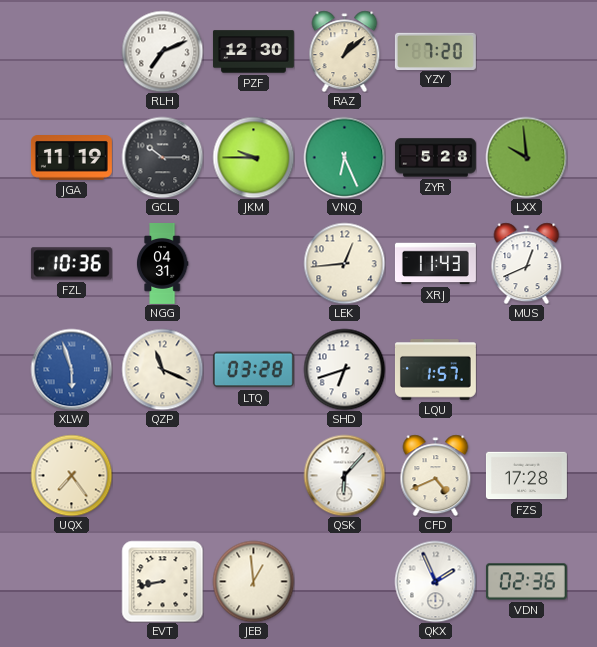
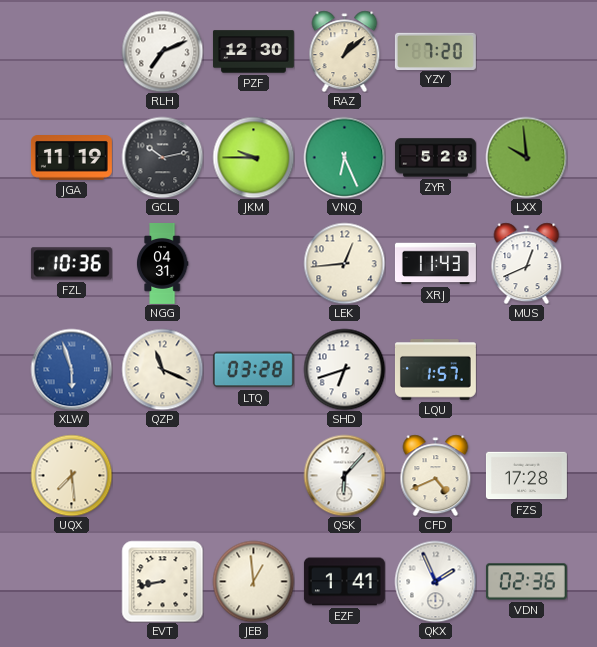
GCL: 10:15 -> 10:13 (162, 157)
UQX: 7:24 -> 7:29 (71, 475)
EZF: none -> 1:41 (344, 582)
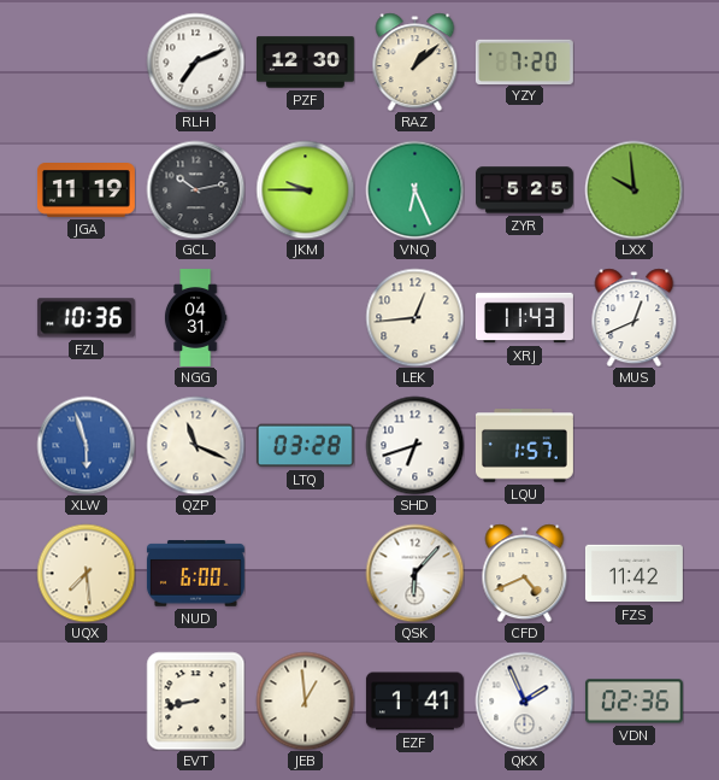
ZYR: 5:28 -> 5:25 (525, 190)
NUD: none -> 6:00 (195, 574)
FZS: 17:28 -> 11:42 (633, 574)
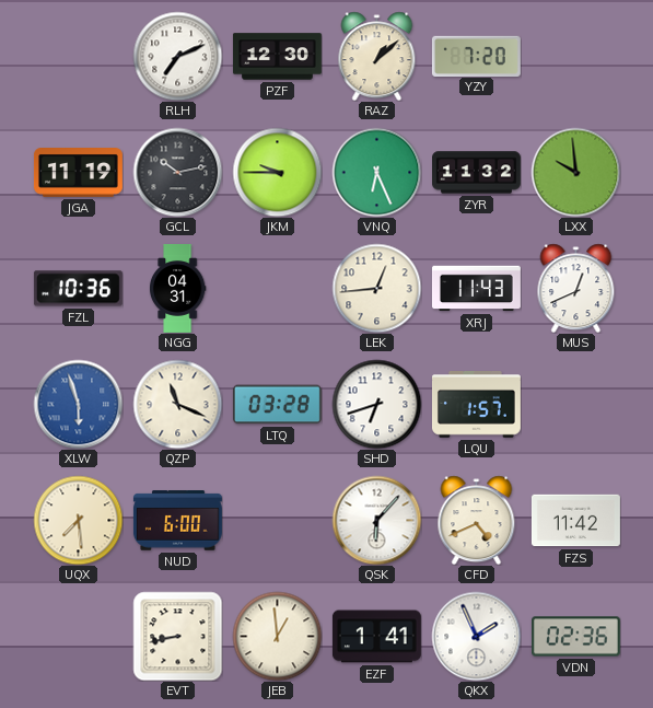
ZYR: 5:25 -> 11:32 (477, 173)
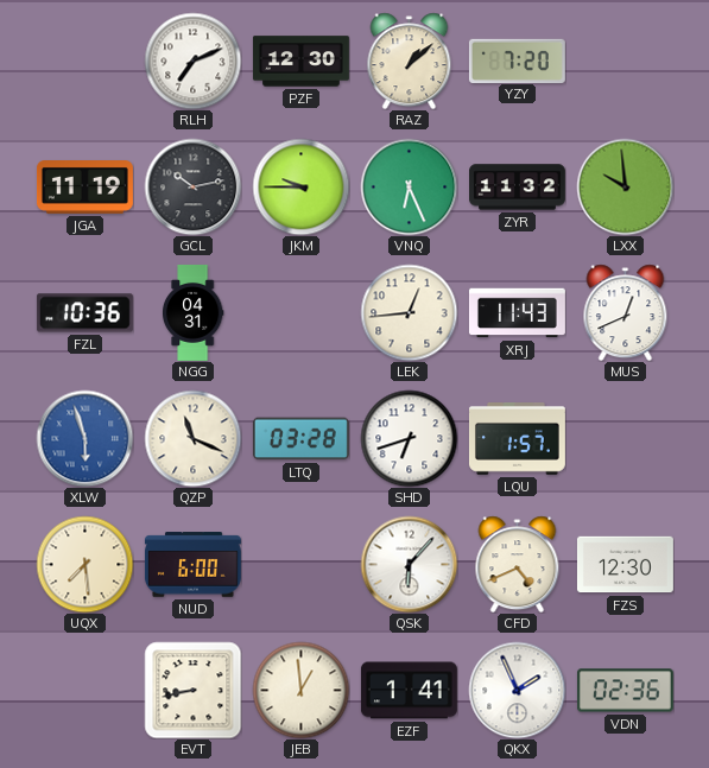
FZS: 11:42 -> 12:30 (625, 565)
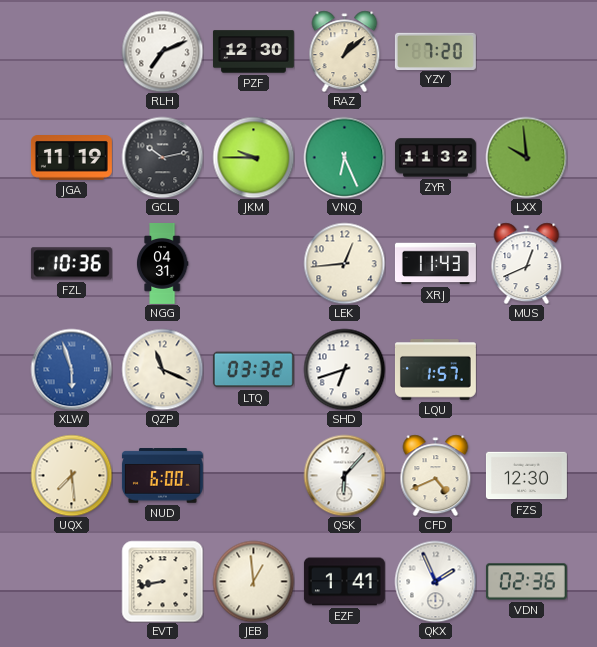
LTQ: 03:28 -> 03:32 (253, 370)
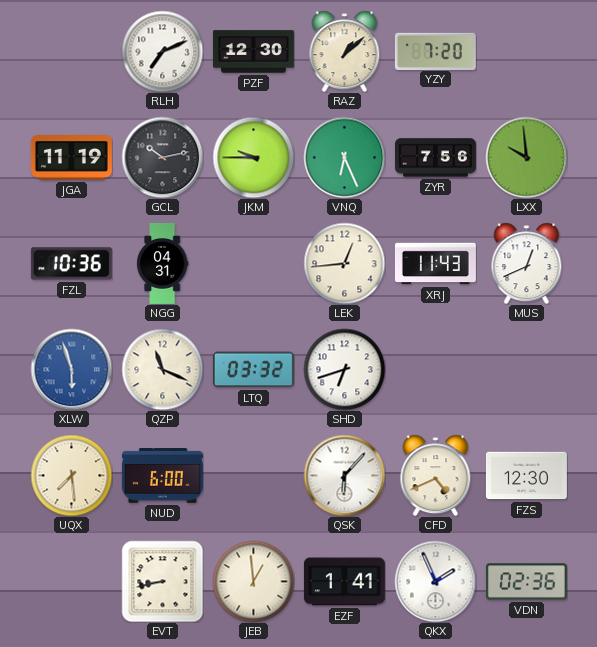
ZYR: 11:32 -> 7:56 (436, 158)
LQU: 1:57 -> none (435, 370)
